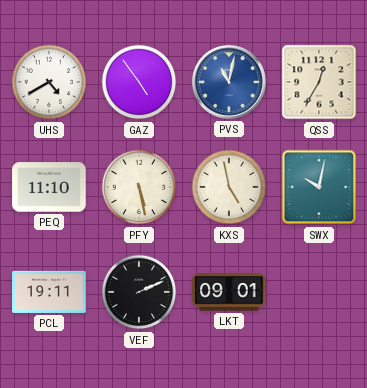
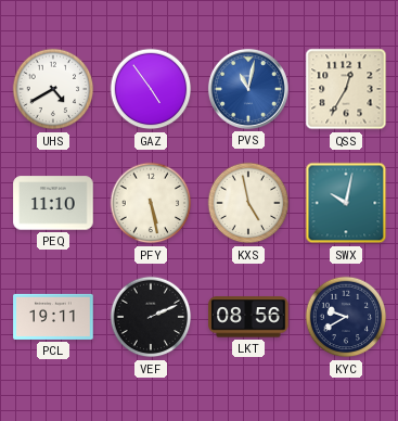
LKT: 09:01 -> 08:56 (248, 317)
KYC: none -> 9:40 (346, 317)
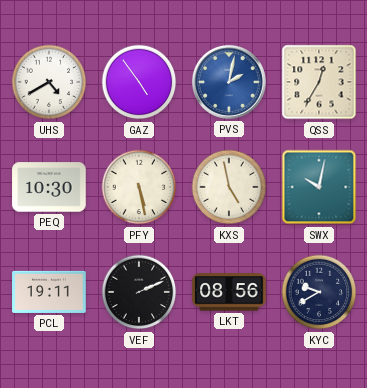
PVS: 11:02 -> 2:02 (229, 82)
PEQ: 11:10 -> 10:30 (49, 187)
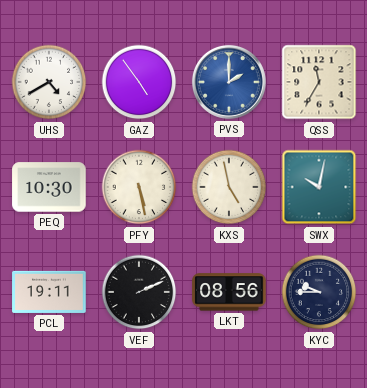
PVS: 2:02 -> 2:00 (229, 82)
QSS: 12:35 -> 11:35 (319, 82)
KYC: 9:40 -> 9:45 (319, 292)
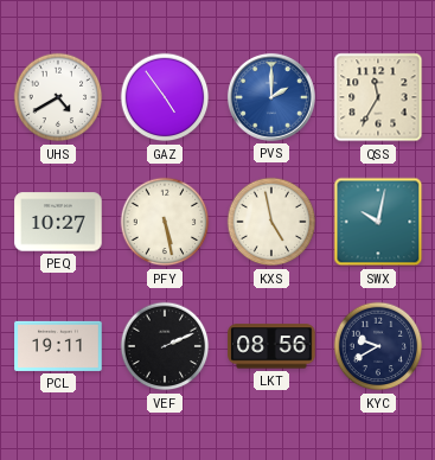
PEQ: 10:30 -> 10:27 (58, 222)
KYC: 9:45 -> 9:40 (378, 346)
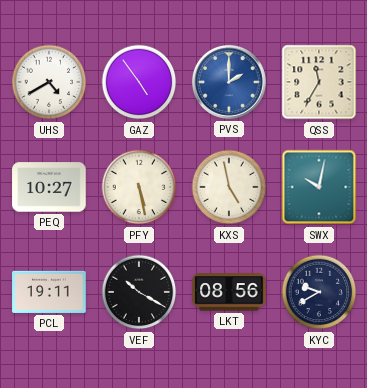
VEF: 2:11 -> 10:20 (139, 292)
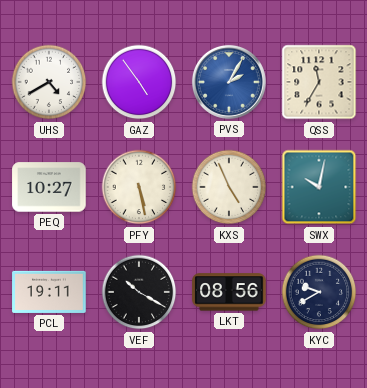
PVS: 2:00 -> 2:05 (229, 82)
KXS: 4:58 -> 4:56 (229, 187)
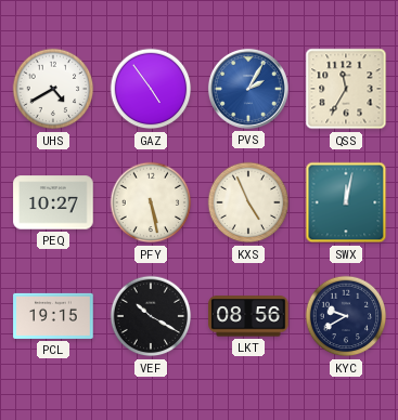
SWX: 10:02 -> 12:02 (346, 202)
PCL: 19:11 -> 19:15 (53, 316)
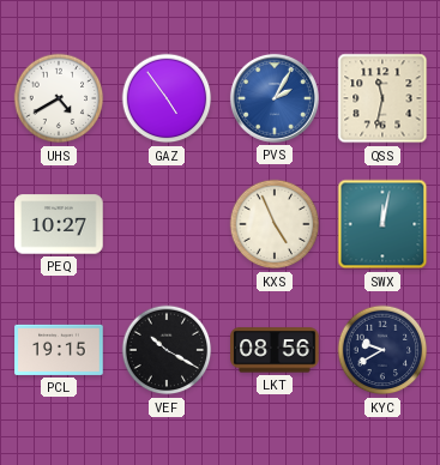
QSS: 11:35 -> 11:32 (382, 98)
PFY: 5:28 -> none (151, 202)
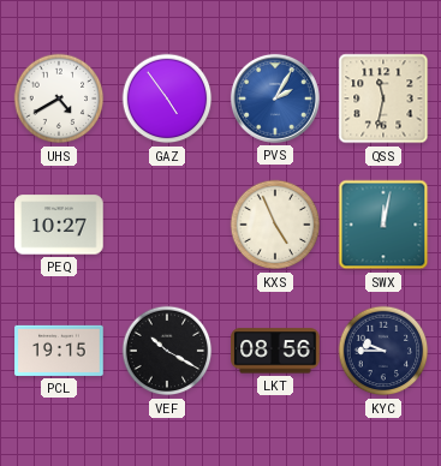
KYC: 9:40 -> 9:45 (383, 351)
